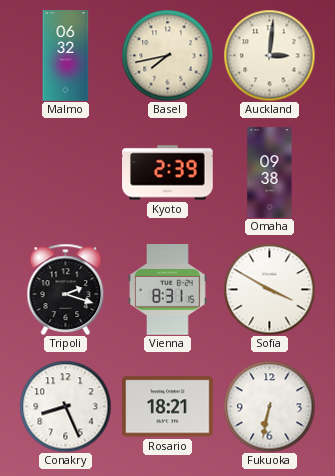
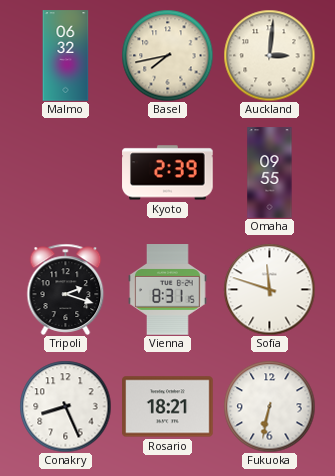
Omaha: 09:38 -> 09:55 (270, 173)
Sofia: 3:50 -> 11:48 (269, 289)
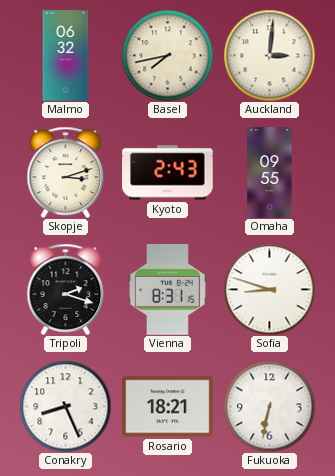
Skopje: none -> 3:12 (66, 172)
Kyoto: 2:39 -> 2:43 (168, 173)
Sofia: 11:48 -> 8:48 (269, 289)
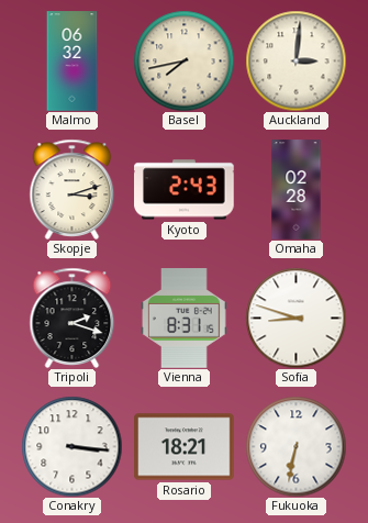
Omaha: 09:55 -> 02:28 (297, 190)
Conakry: 8:26 -> 3:16 (71, 446)
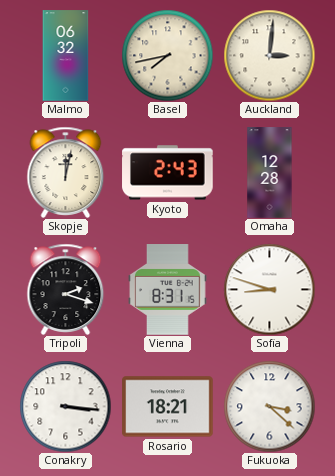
Skopje: 3:12 -> 12:02 (66, 172)
Omaha: 02:28 -> 12:28 (270, 173)
Fukuoka: 6:32 -> 3:22 (269, 406)
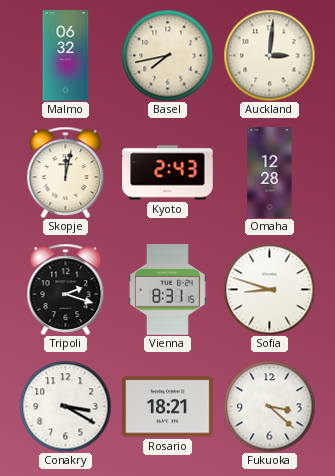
Conakry: 3:16 -> 3:20 (65, 406)
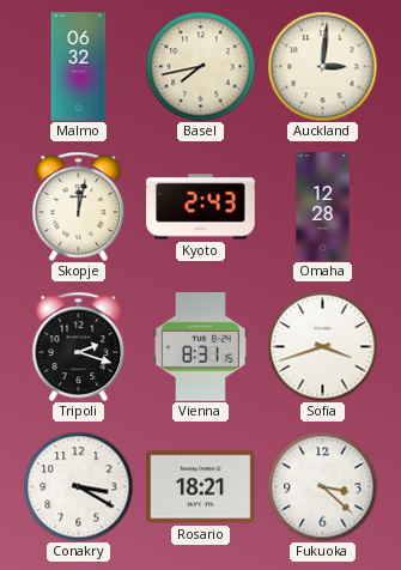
Sofia: 8:48 -> 3:42 (322, 346)
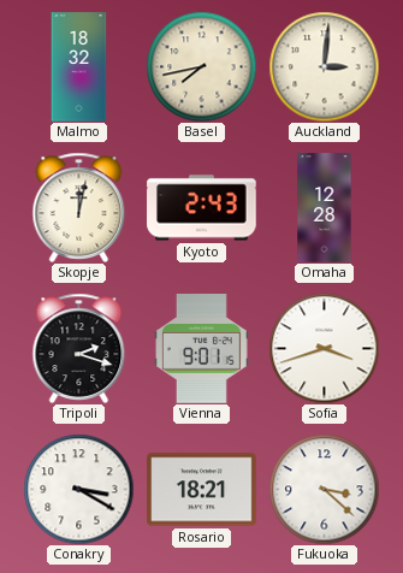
Malmo: 06:32 -> 18:32 (79, 67)
Vienna: 8:31 -> 9:01 (202, 349)
